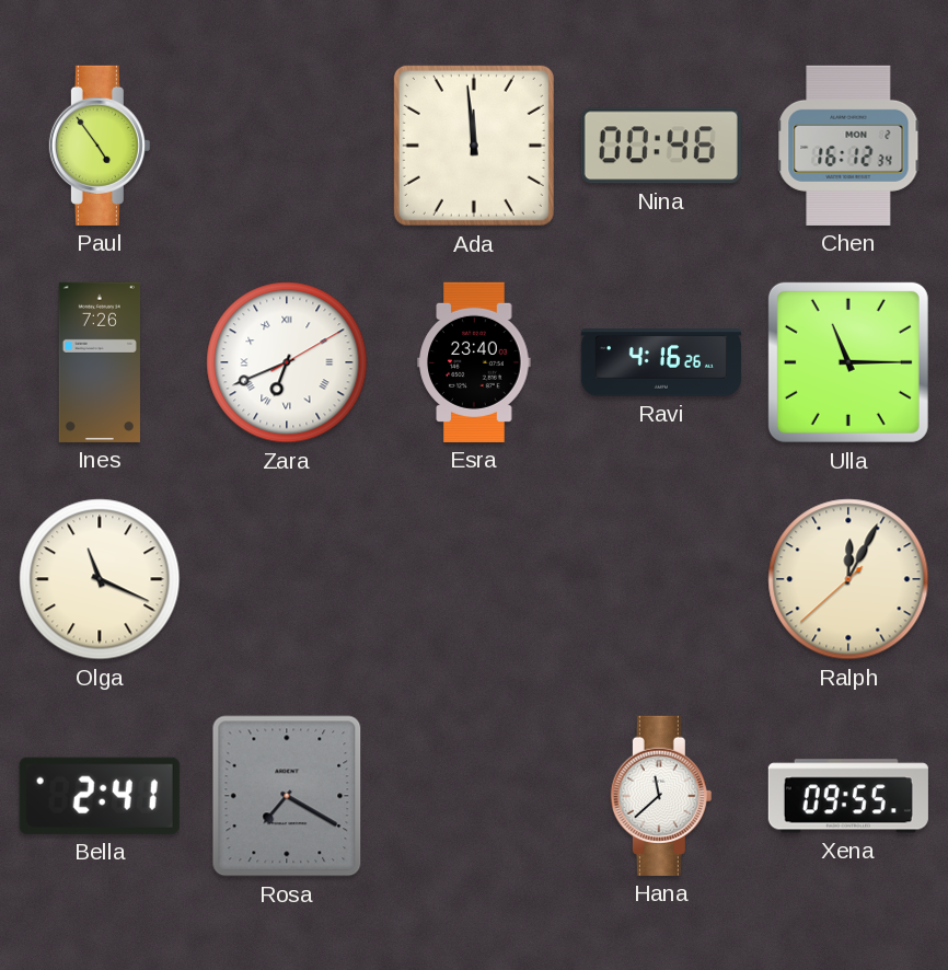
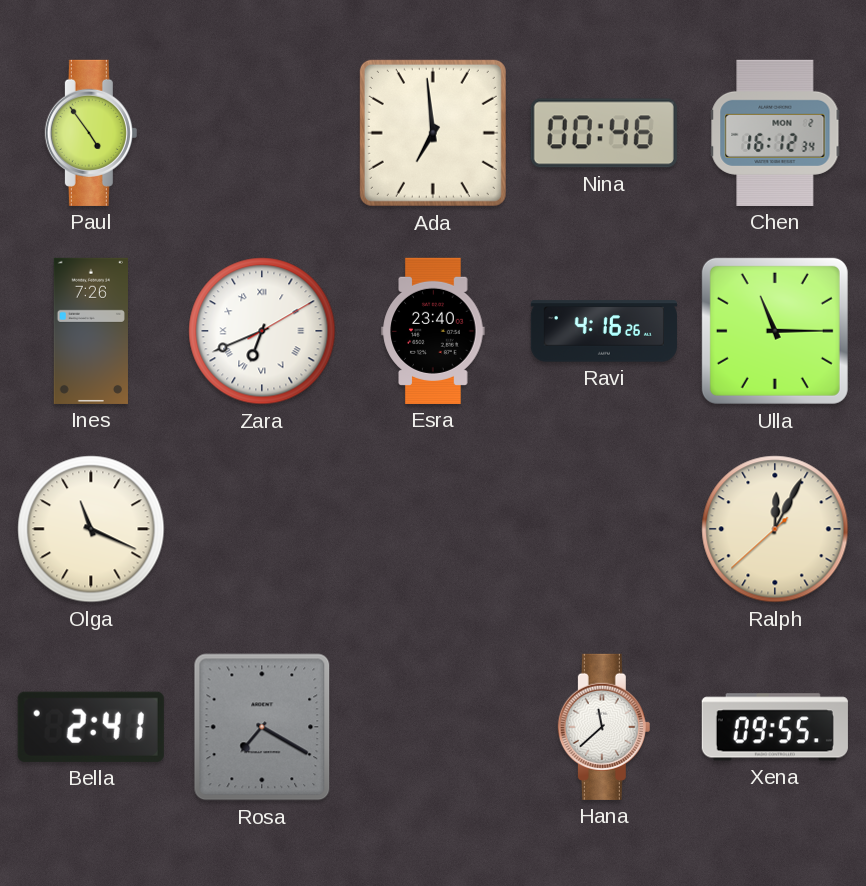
Ada: 11:59 -> 6:59 (433, 133)
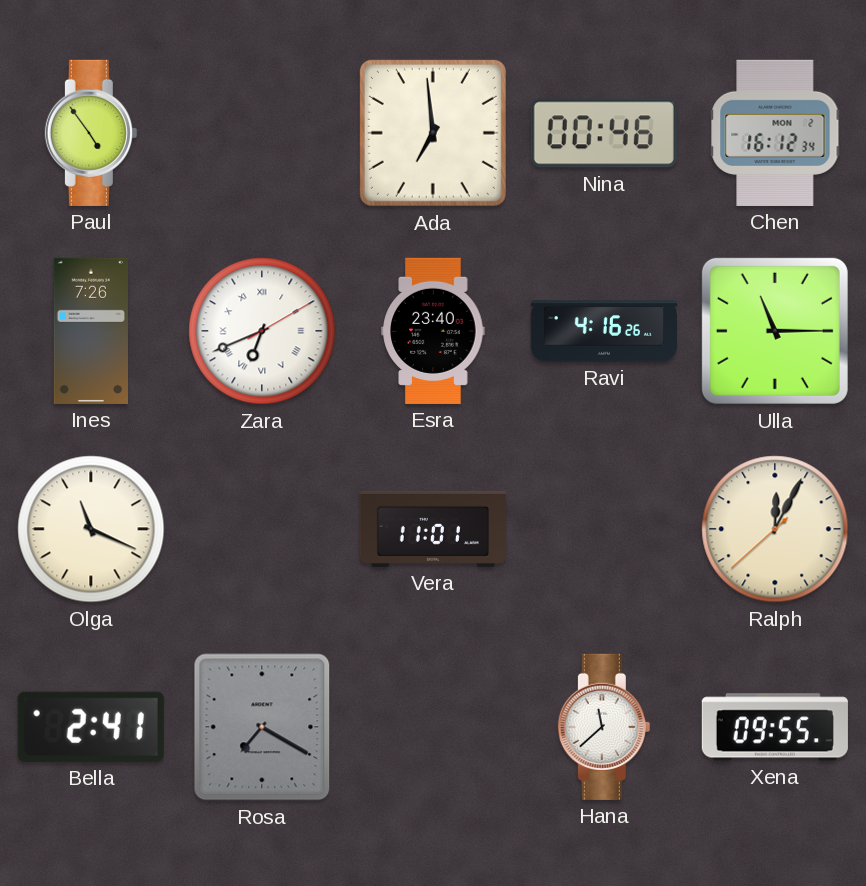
Vera: none -> 11:01 (433, 529)
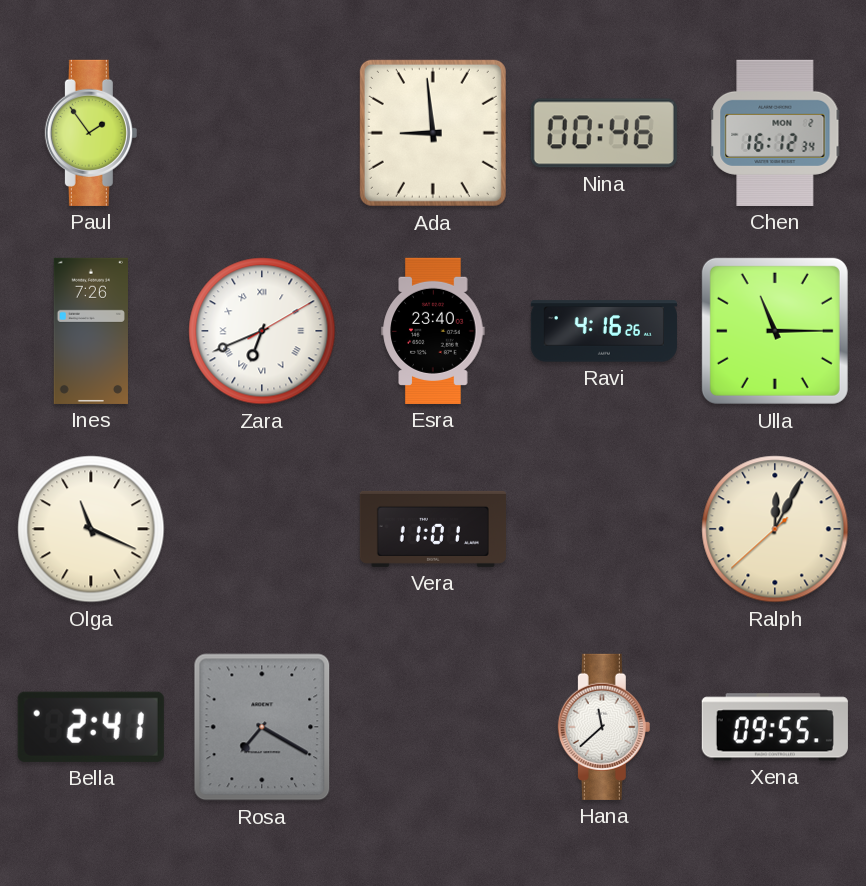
Paul: 4:54 -> 1:54 (91, 133)
Ada: 6:59 -> 8:59 (433, 133)
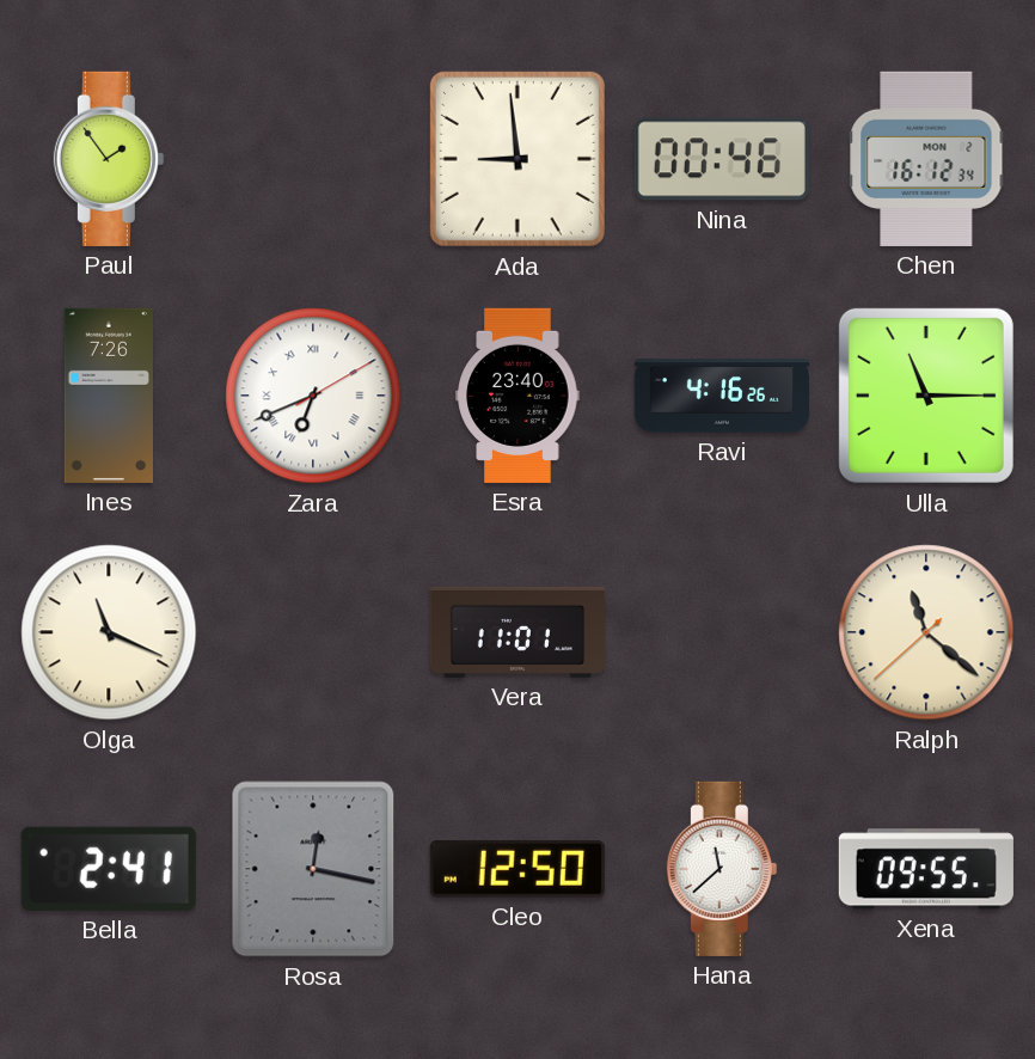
Ralph: 12:04 -> 11:21 (926, 632)
Rosa: 7:20 -> 12:17 (313, 869)
Cleo: none -> 12:50 (517, 869)
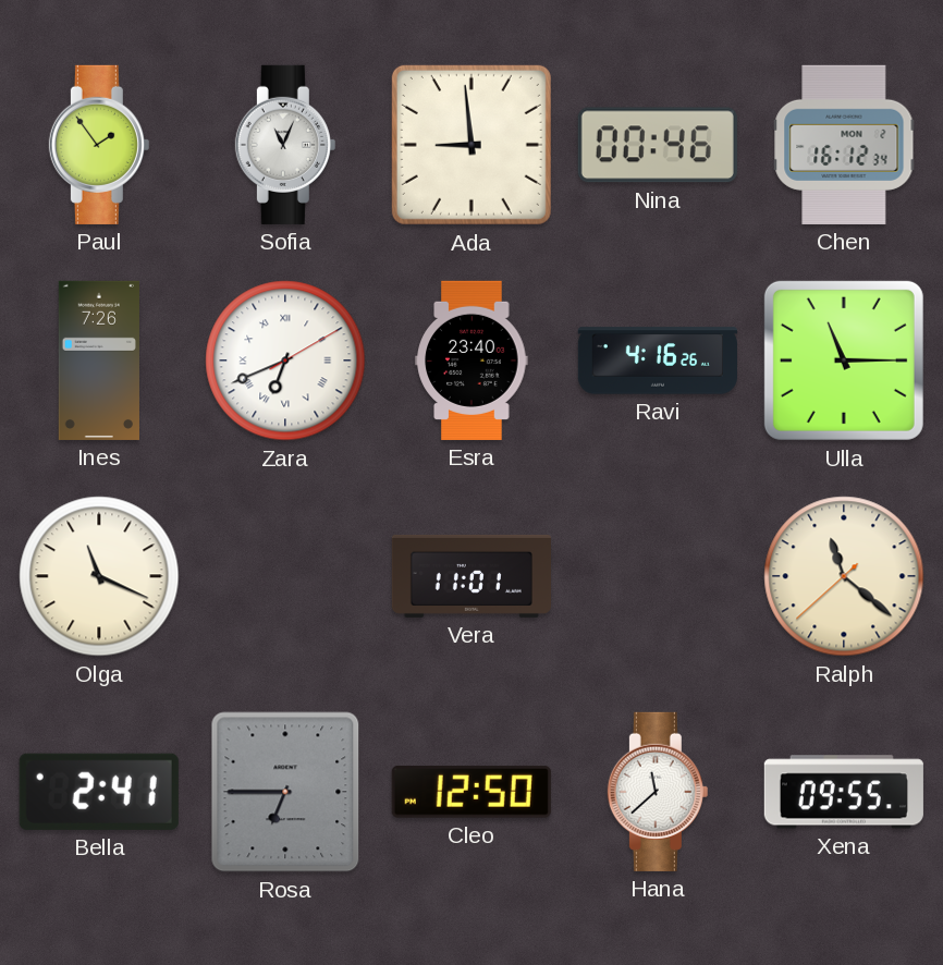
Sofia: none -> 11:04 (285, 145)
Rosa: 12:17 -> 6:45 (285, 792)
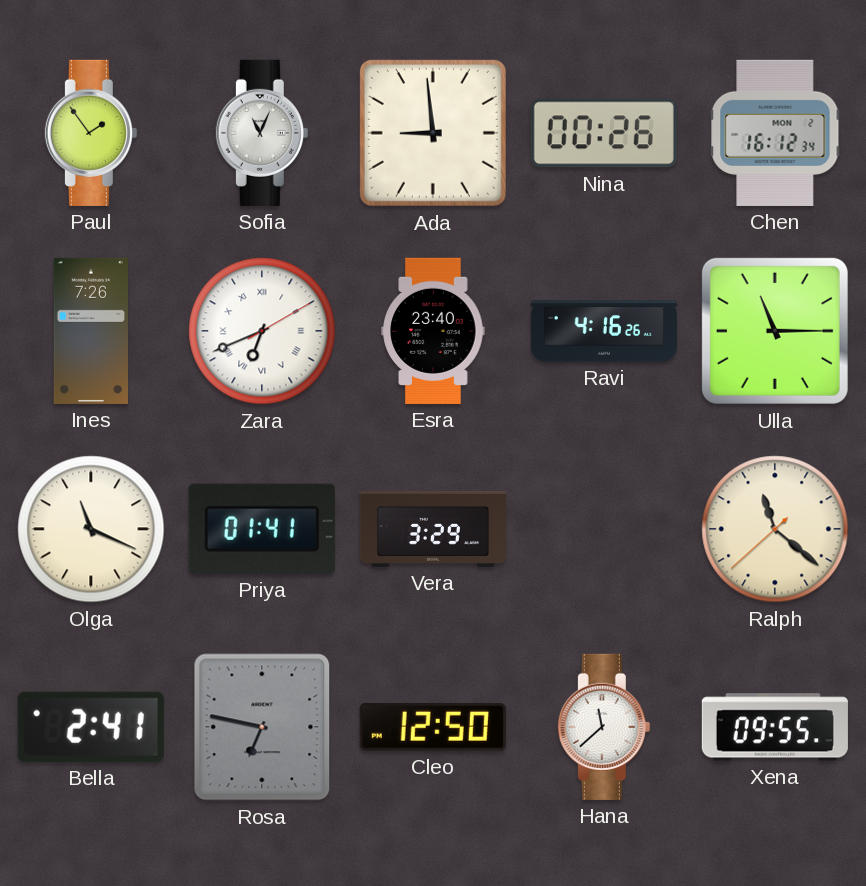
Nina: 00:46 -> 00:26 (604, 133)
Priya: none -> 01:41 (262, 529)
Vera: 11:01 -> 3:29 (433, 529)
Rosa: 6:45 -> 6:47 (262, 727)
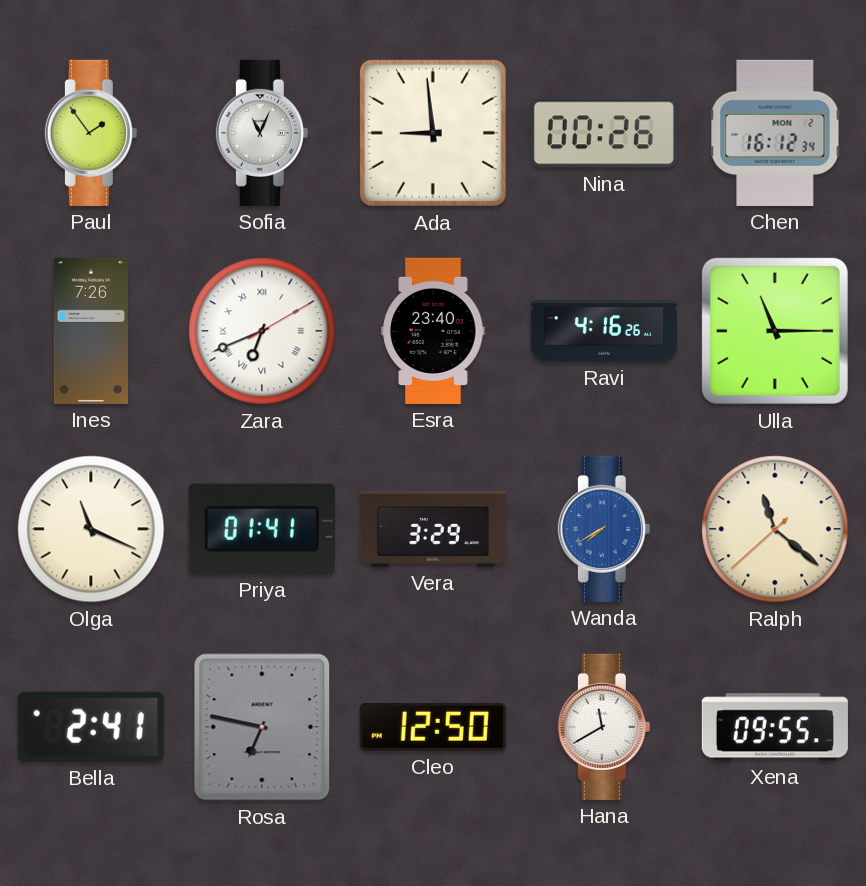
Wanda: none -> 7:40 (604, 529)
Hana: 11:38 -> 11:40 (604, 727)
